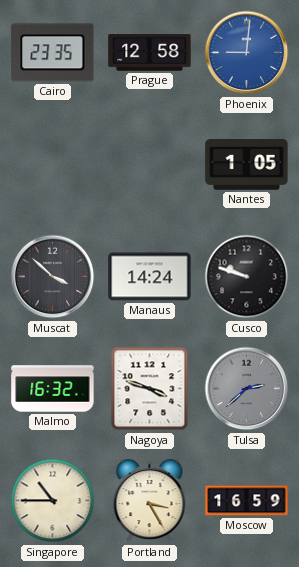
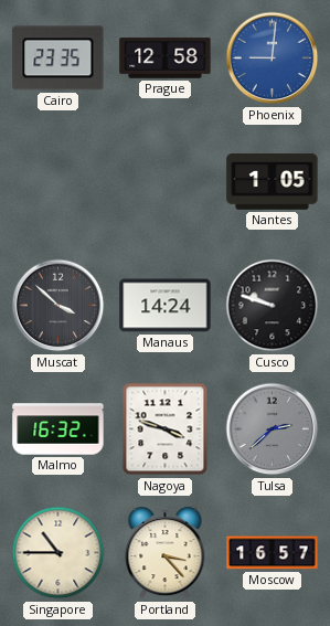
Portland: 3:25 -> 3:23 (166, 553)
Moscow: 16:59 -> 16:57 (273, 553)
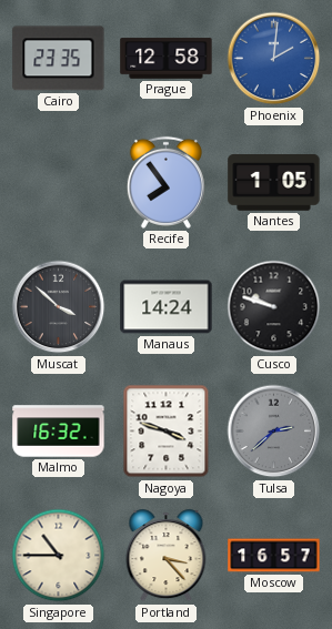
Phoenix: 9:01 -> 2:01 (274, 59)
Recife: none -> 7:54 (165, 182)
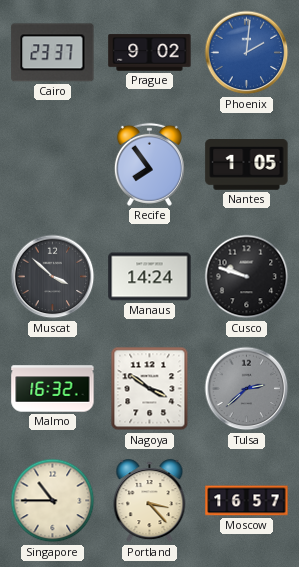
Cairo: 23:35 -> 23:37 (53, 53)
Prague: 12:58 -> 9:02 (150, 53)
Nagoya: 3:48 -> 3:51 (150, 389)
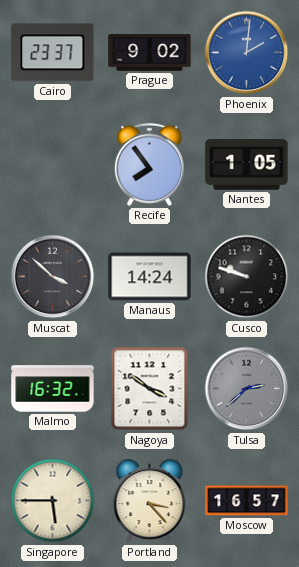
Singapore: 10:45 -> 5:45 (53, 501)
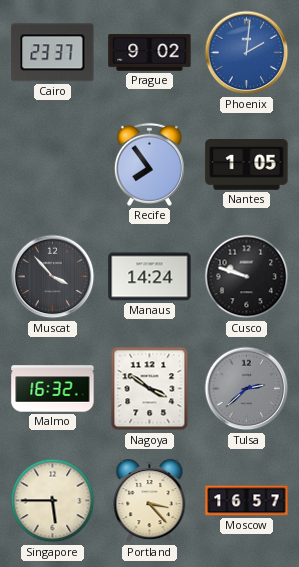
Muscat: 3:52 -> 3:53 (53, 277)
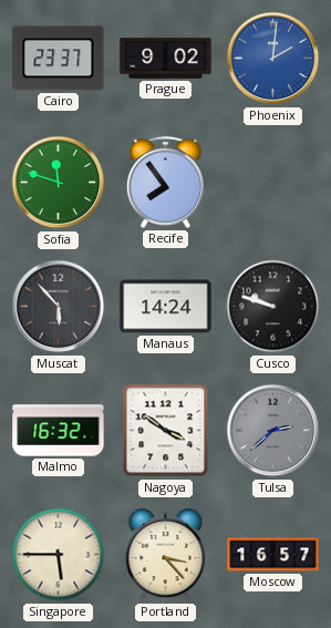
Sofia: none -> 11:48 (59, 183)
Nantes: 1:05 -> none (247, 165)
Muscat: 3:53 -> 5:53 (59, 307)
